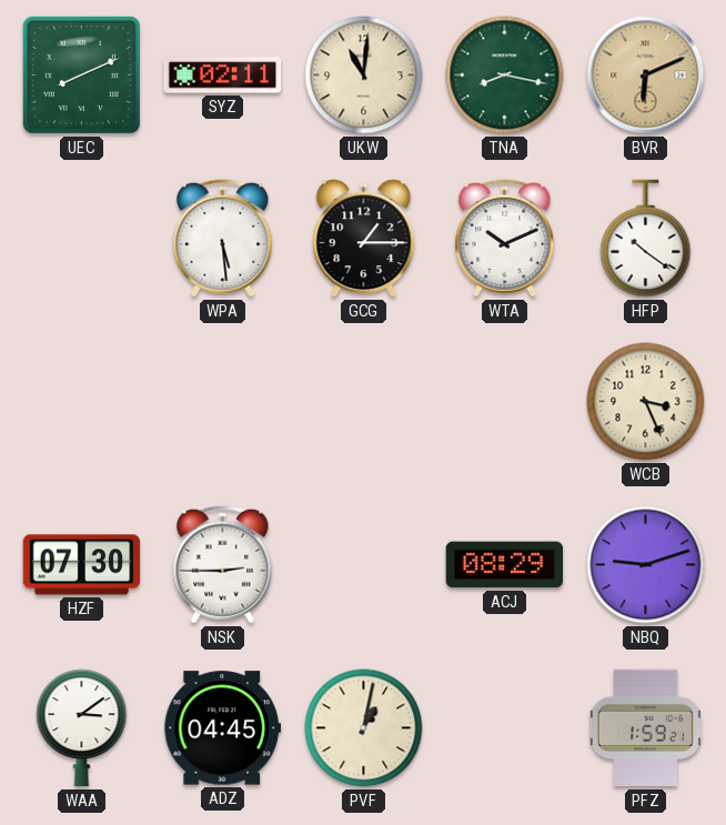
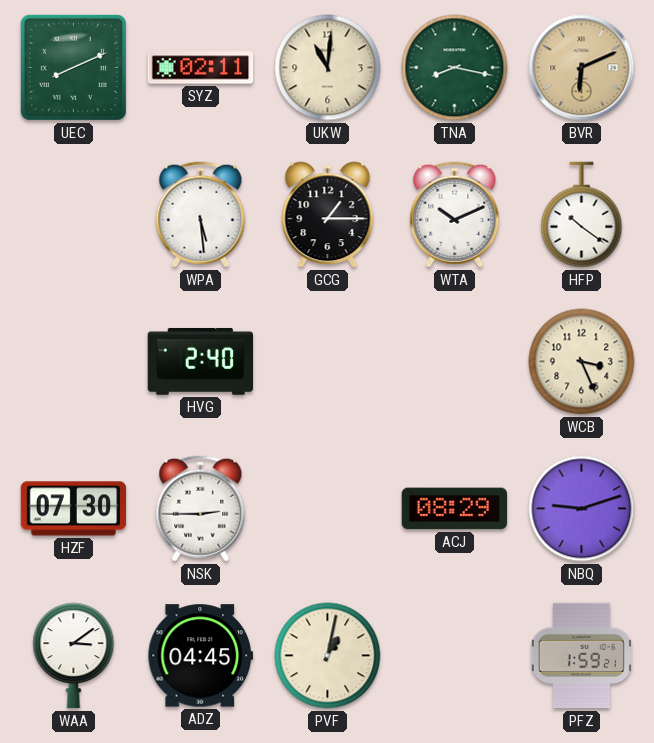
HVG: none -> 2:40 (200, 361)
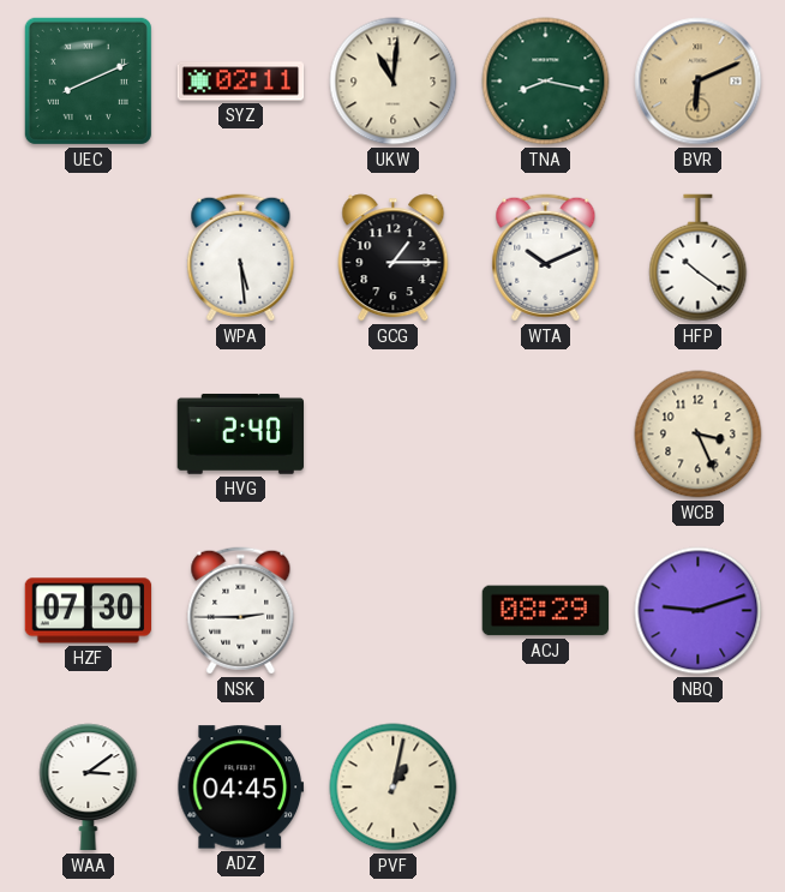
PFZ: 1:59 -> none (581, 656)
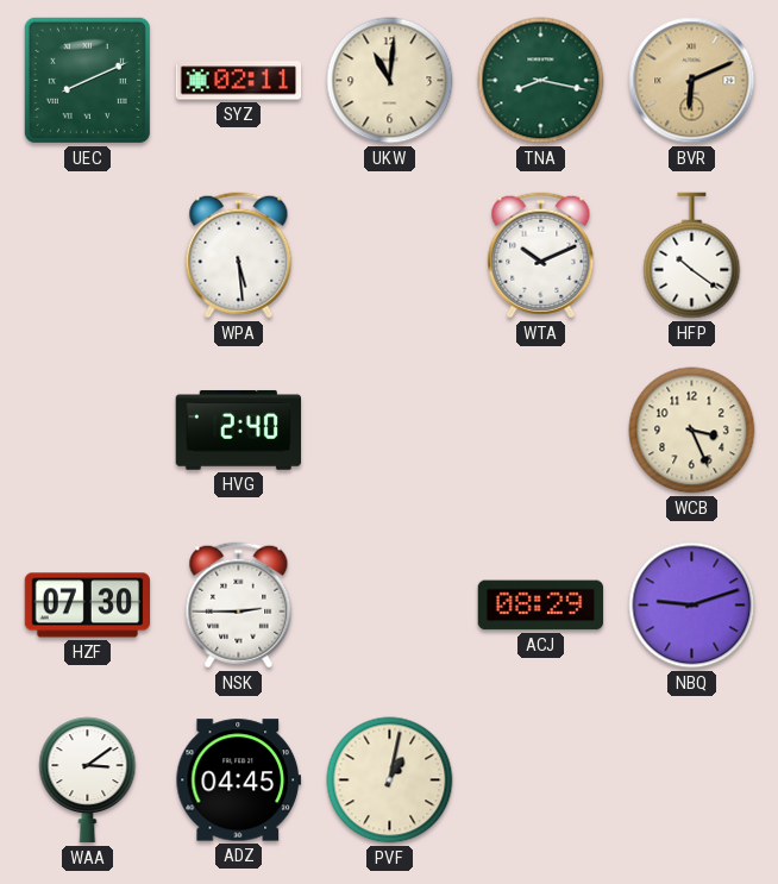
GCG: 1:15 -> none (394, 258)
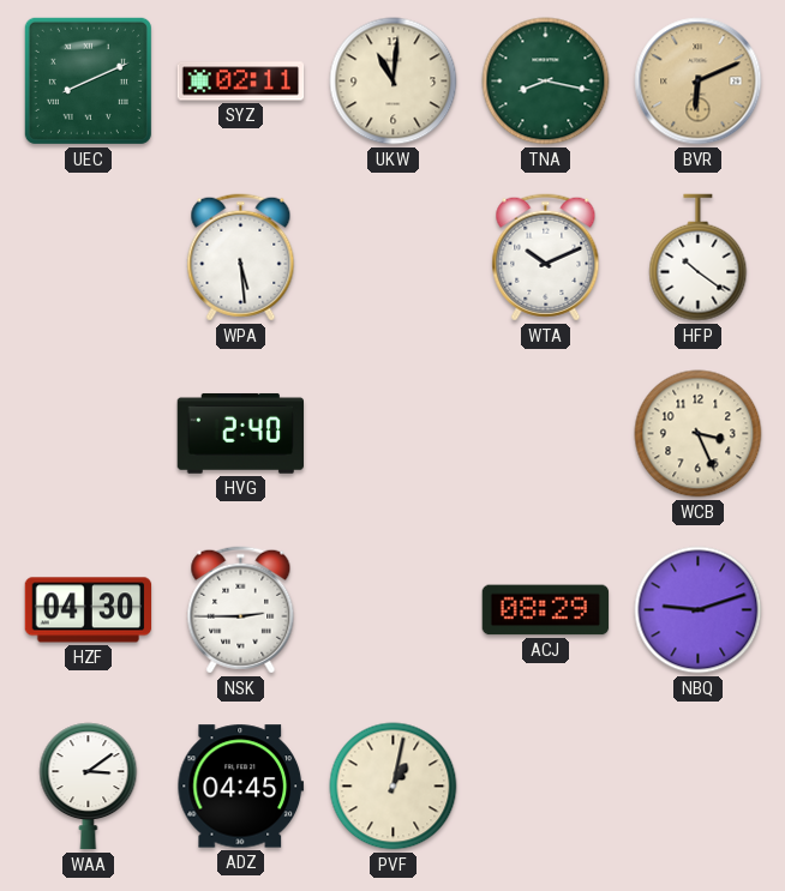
HZF: 07:30 -> 04:30 (89, 610)
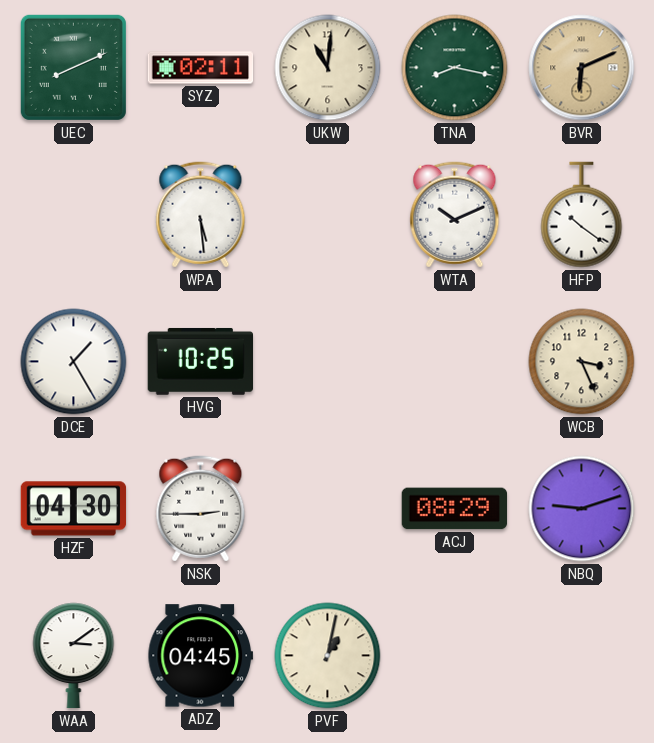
DCE: none -> 1:25 (74, 362)
HVG: 2:40 -> 10:25 (200, 361)
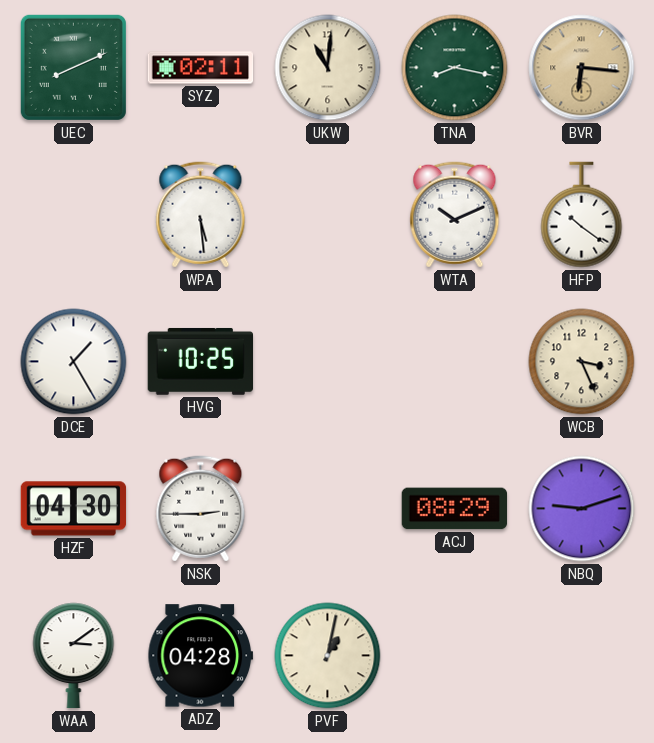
BVR: 6:11 -> 6:16 (582, 68)
ADZ: 04:45 -> 04:28 (200, 656)
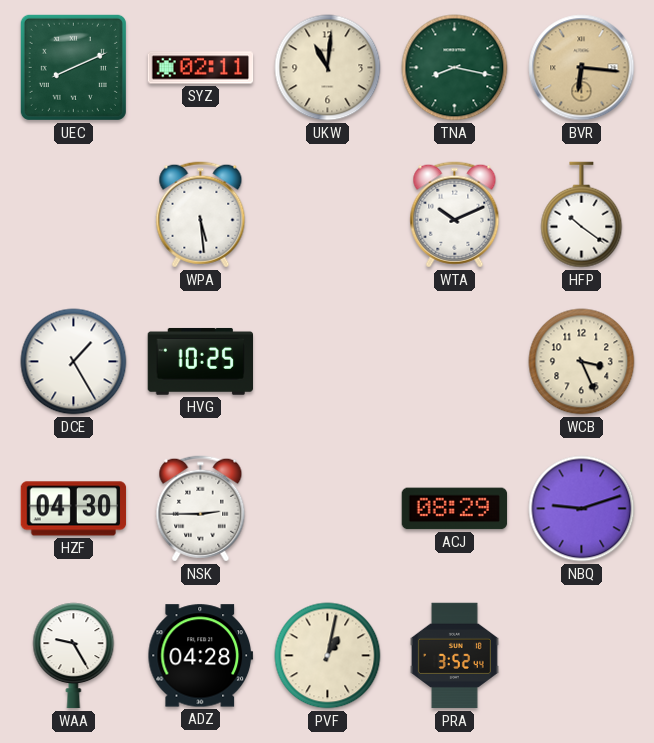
WAA: 3:09 -> 9:25 (74, 656)
PRA: none -> 3:52 (454, 656)
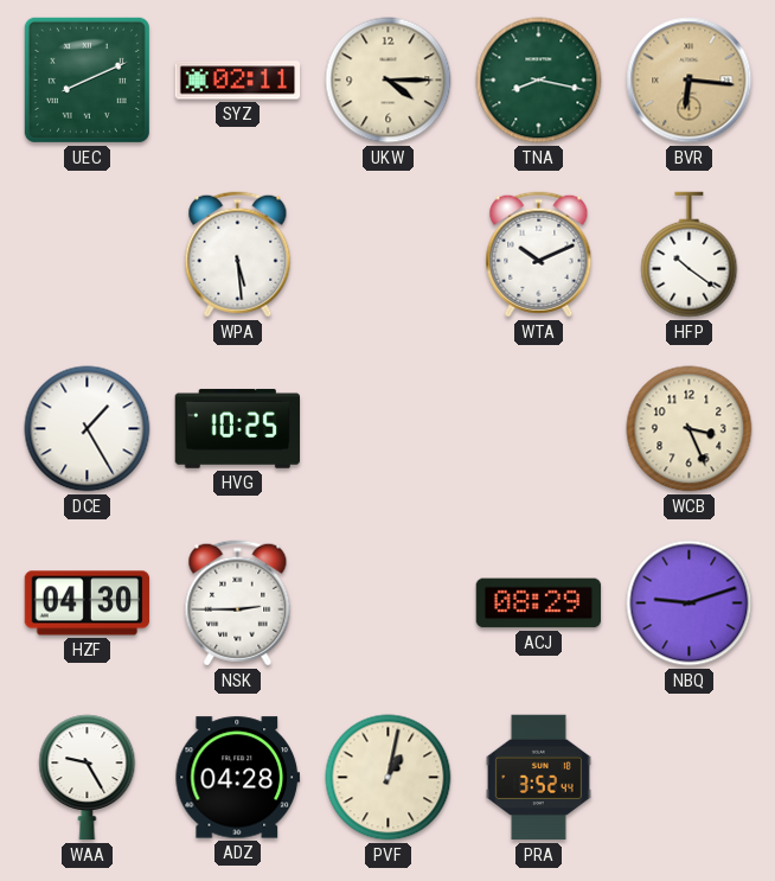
UKW: 11:01 -> 4:15 (389, 81)
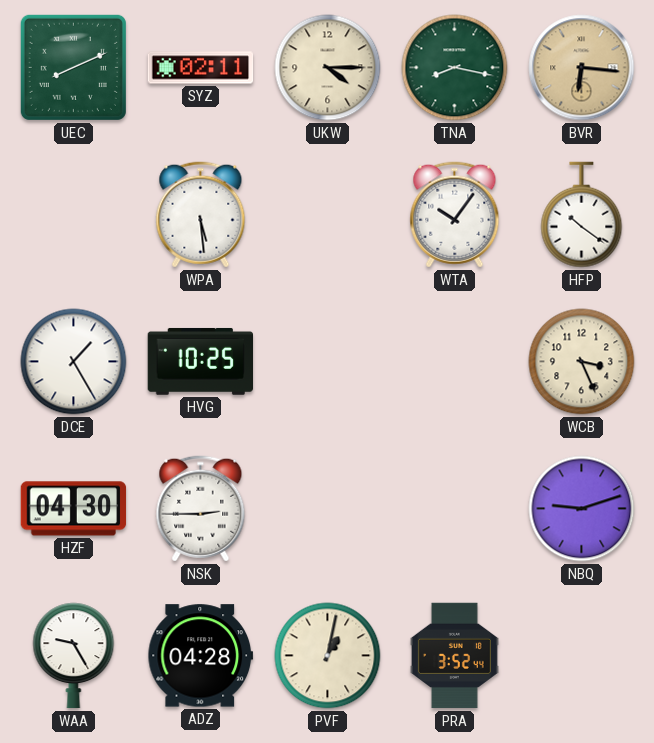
WTA: 10:11 -> 10:06 (455, 215)
ACJ: 08:29 -> none (539, 604)
